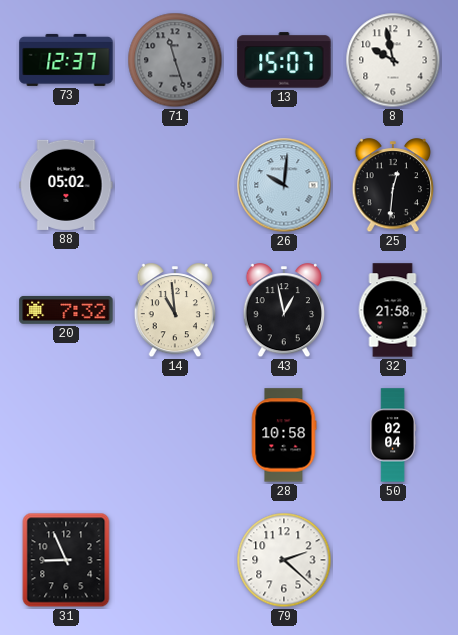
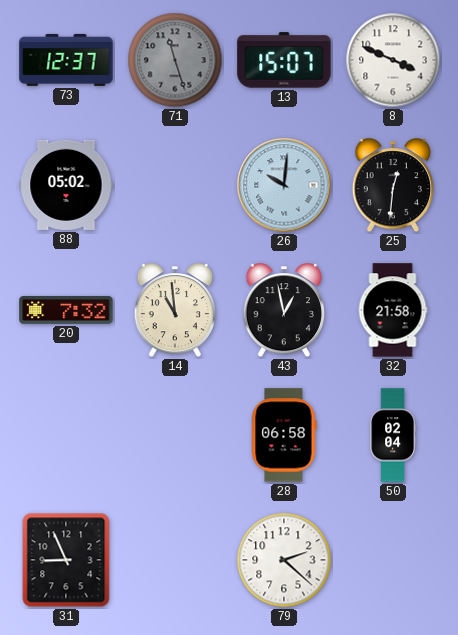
8: 9:58 -> 3:49 (393, 60)
28: 10:58 -> 06:58 (284, 435)
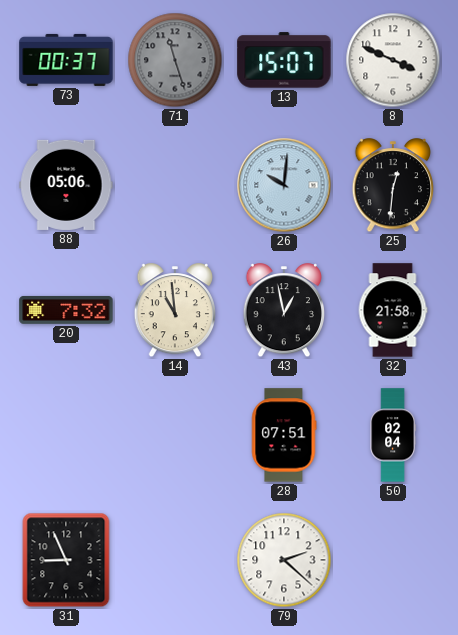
73: 12:37 -> 00:37 (66, 60)
88: 05:02 -> 05:06 (66, 185)
28: 06:58 -> 07:51 (284, 435)
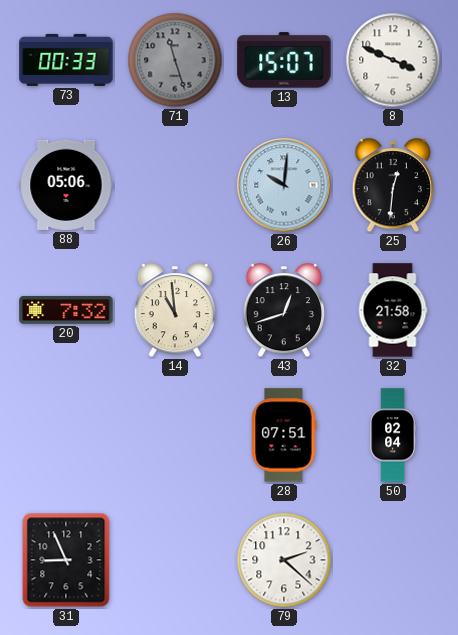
73: 00:37 -> 00:33 (66, 60)
43: 12:58 -> 12:42 (284, 311)
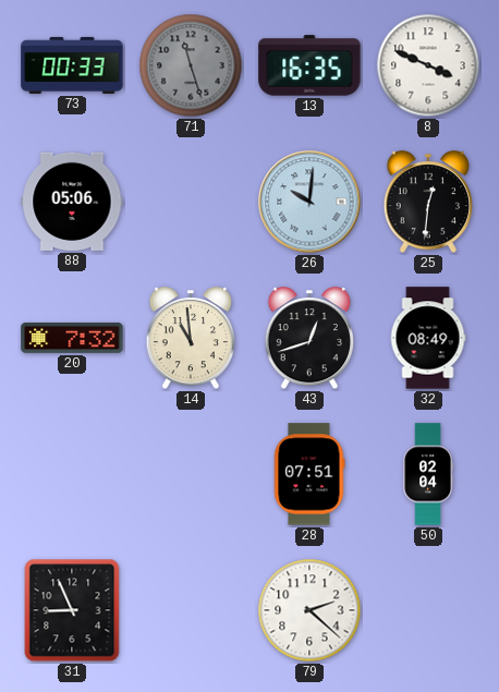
13: 15:07 -> 16:35 (309, 65)
32: 21:58 -> 08:49 (428, 338)
